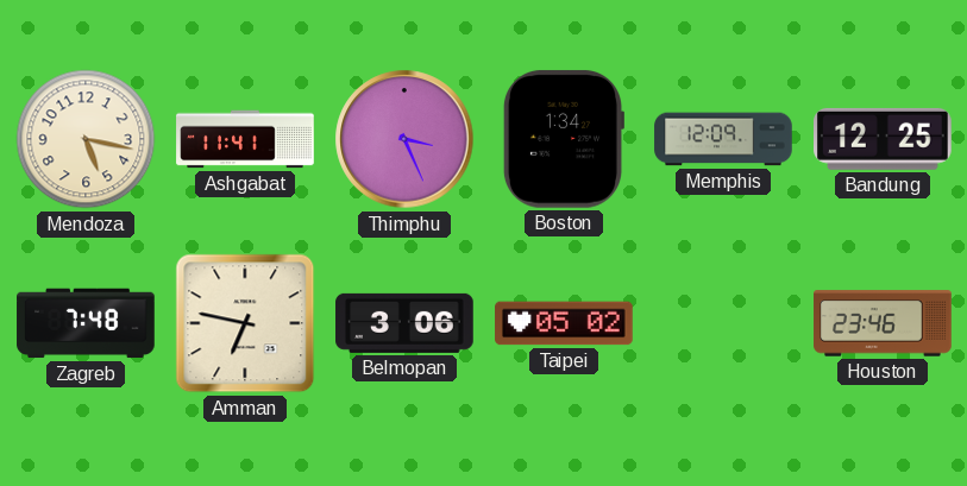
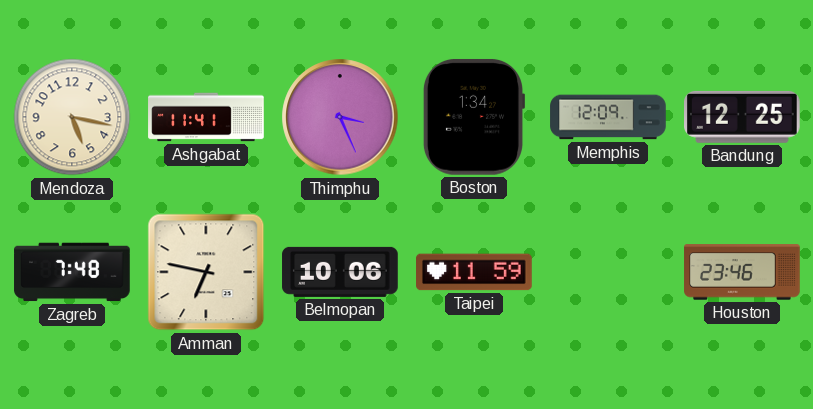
Belmopan: 3:06 -> 10:06 (340, 272)
Taipei: 05:02 -> 11:59 (474, 272)
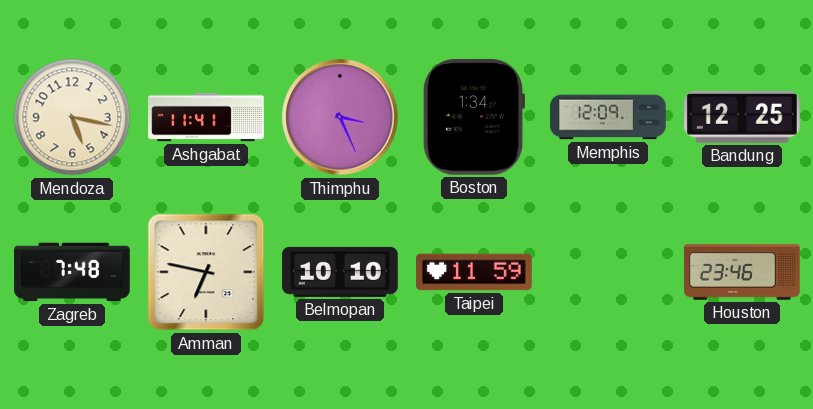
Belmopan: 10:06 -> 10:10 (340, 272)
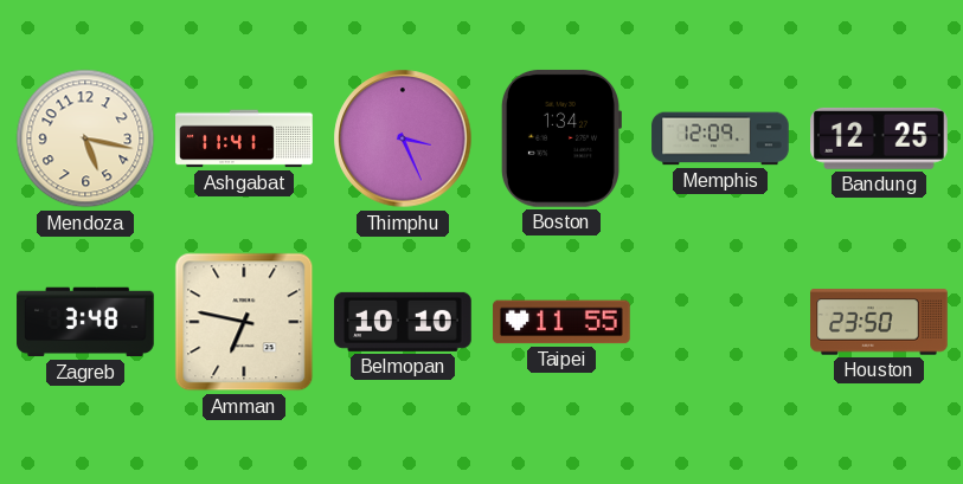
Zagreb: 7:48 -> 3:48 (85, 322)
Taipei: 11:59 -> 11:55 (561, 322)
Houston: 23:46 -> 23:50 (879, 322)
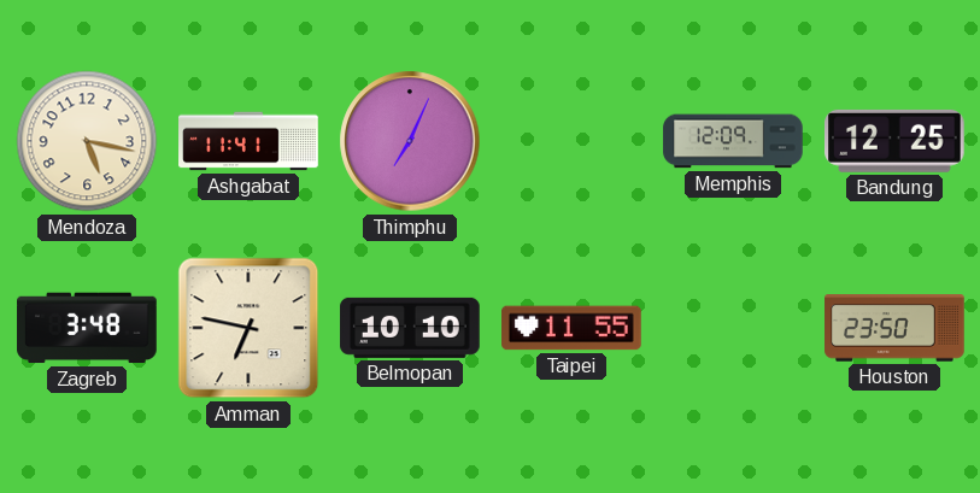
Thimphu: 3:26 -> 7:04 (410, 141)
Boston: 1:34 -> none (560, 138)
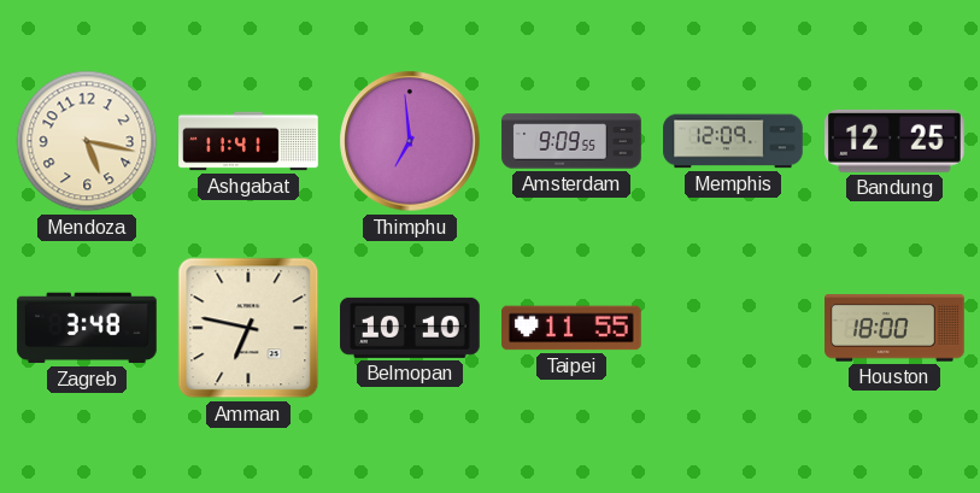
Thimphu: 7:04 -> 6:59 (410, 141)
Amsterdam: none -> 9:09 (571, 141)
Houston: 23:50 -> 18:00 (894, 328)
